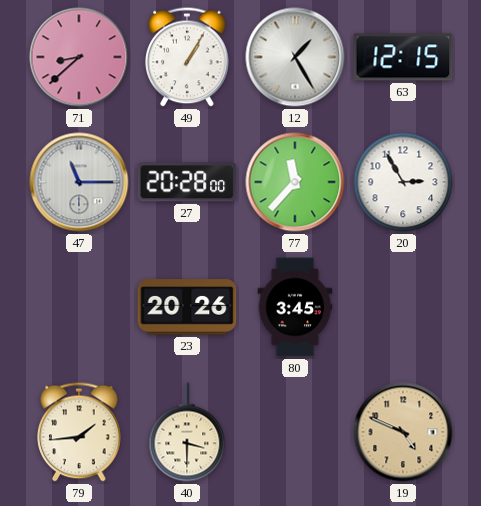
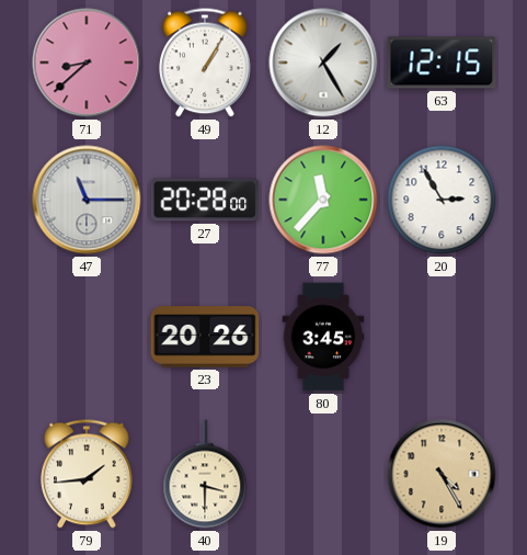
19: 4:49 -> 4:25 (442, 474)
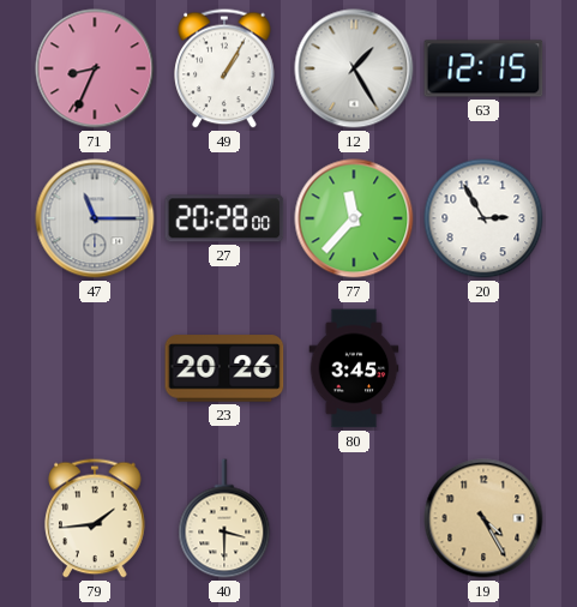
71: 8:38 -> 8:34 (95, 68)
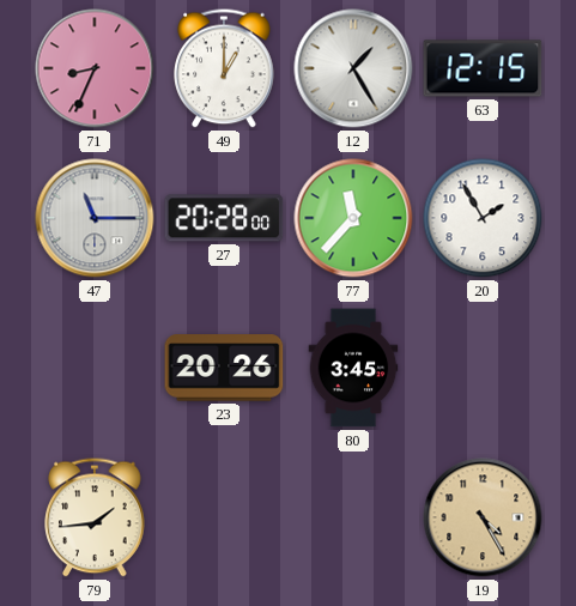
49: 1:05 -> 1:00 (224, 68)
20: 2:55 -> 1:55 (483, 218)
40: 3:30 -> none (224, 518)
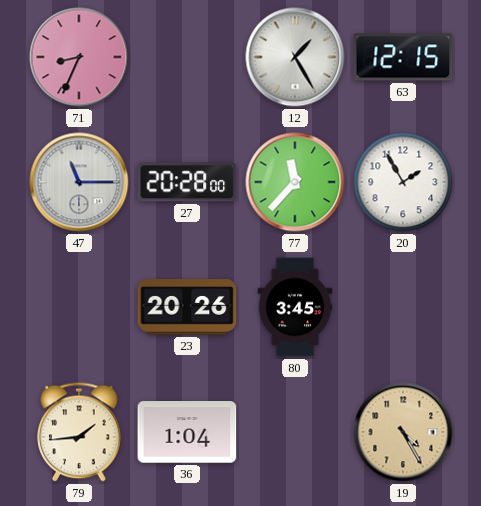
49: 1:00 -> none (224, 68)
36: none -> 1:04 (187, 432)
